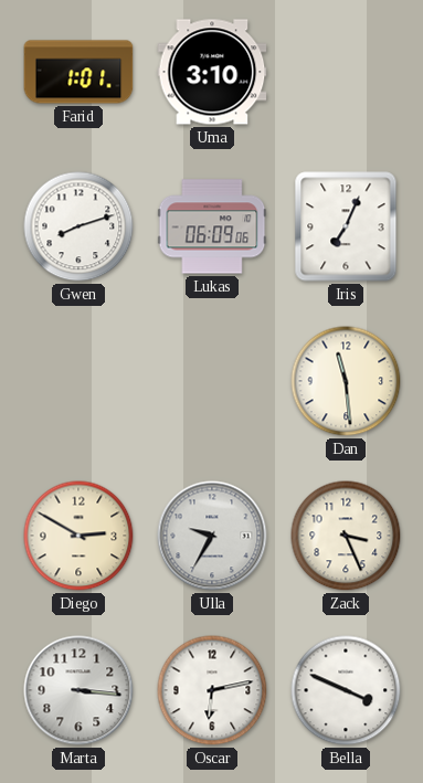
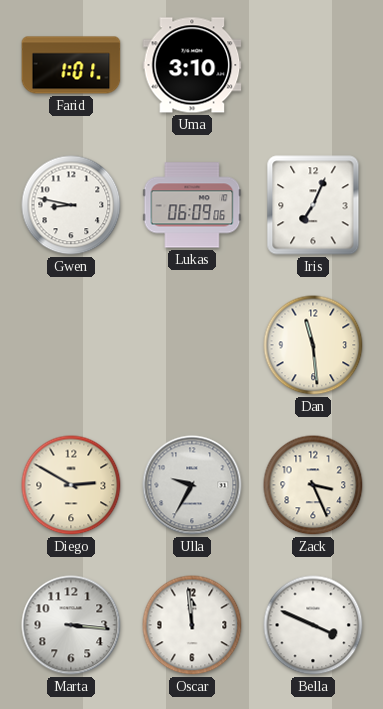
Gwen: 8:12 -> 8:47 (71, 205)
Oscar: 6:13 -> 11:59 (192, 625)
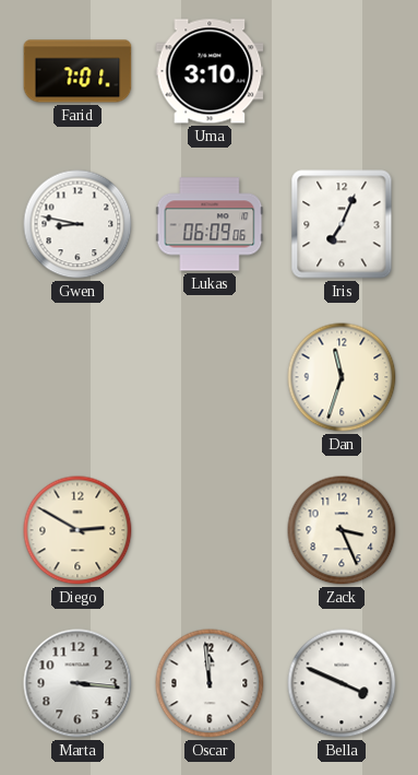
Farid: 1:01 -> 7:01 (77, 71)
Dan: 11:29 -> 11:33 (342, 377)
Ulla: 9:35 -> none (192, 485)
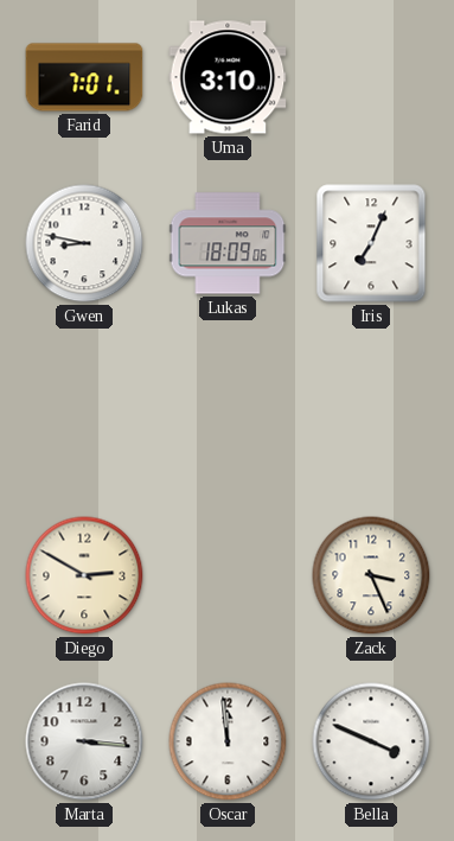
Lukas: 06:09 -> 18:09 (228, 243)
Dan: 11:33 -> none (342, 377)
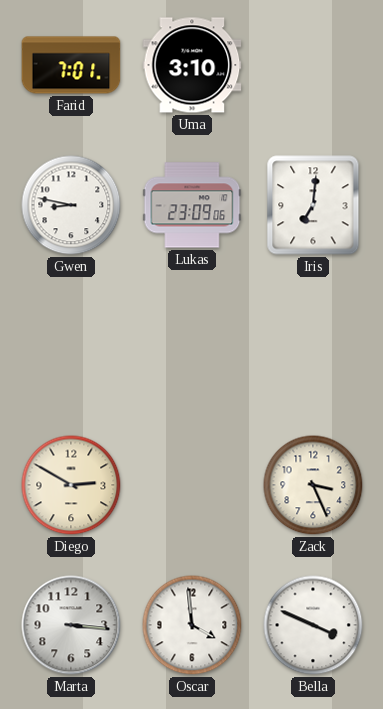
Lukas: 18:09 -> 23:09 (192, 205)
Iris: 7:04 -> 7:01 (313, 205)
Oscar: 11:59 -> 3:59 (192, 625)
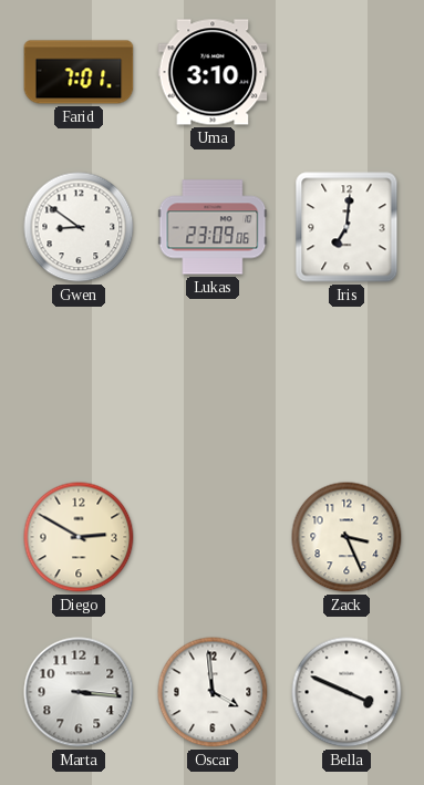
Gwen: 8:47 -> 8:51 (79, 227)
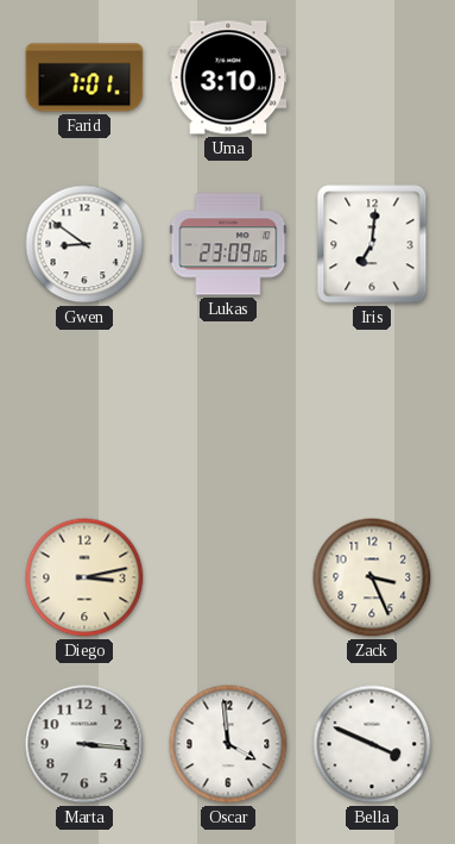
Diego: 2:50 -> 3:13 (84, 577)
